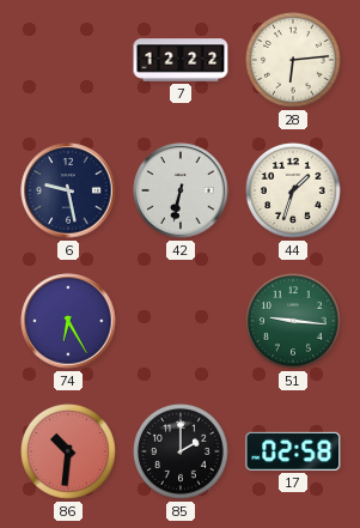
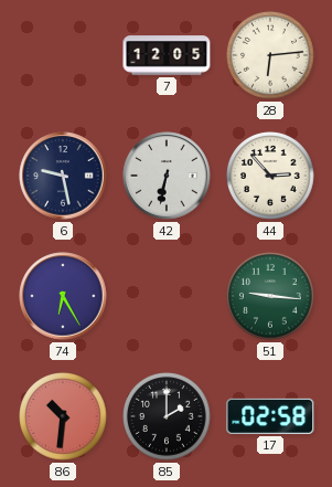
7: 12:22 -> 12:05 (167, 55)
44: 1:33 -> 2:53 (271, 177)
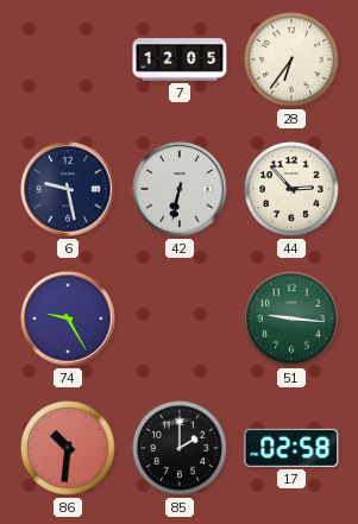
28: 6:14 -> 6:36 (293, 61)
74: 6:25 -> 9:25 (68, 318)
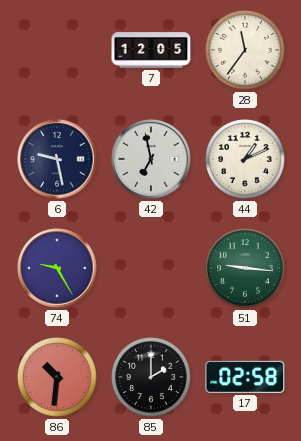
28: 6:36 -> 11:36 (246, 51)
42: 6:32 -> 6:58 (151, 159)
44: 2:53 -> 1:11 (246, 160)
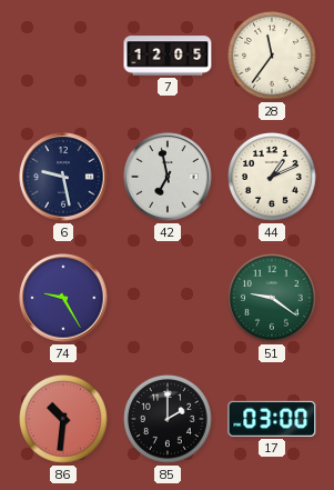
51: 9:16 -> 9:21 (273, 299)
17: 02:58 -> 03:00 (272, 419)
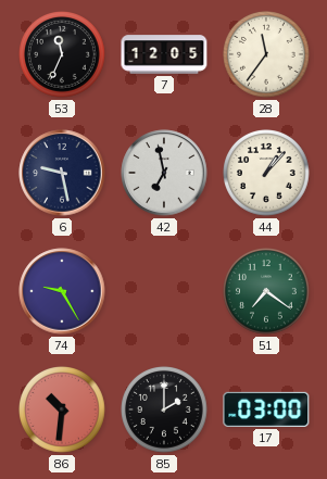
53: none -> 11:34 (63, 55)
44: 1:11 -> 1:07 (267, 174)
51: 9:21 -> 7:21 (267, 292)
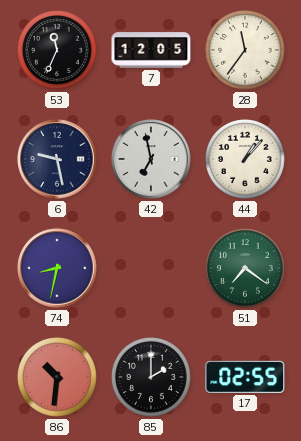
74: 9:25 -> 8:32 (57, 268)
17: 03:00 -> 02:55 (245, 377)
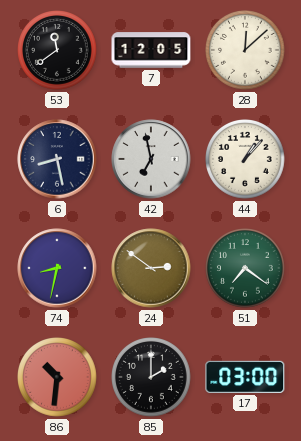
53: 11:34 -> 11:39 (58, 51)
28: 11:36 -> 12:08 (246, 51)
6: 9:28 -> 8:28 (57, 159)
24: none -> 2:51 (151, 268)
17: 02:55 -> 03:00 (245, 377)
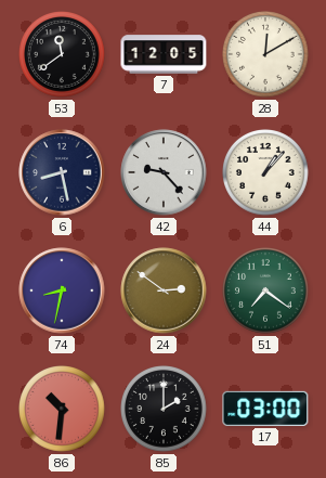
28: 12:08 -> 12:10 (266, 55)
42: 6:58 -> 9:23 (164, 172)
